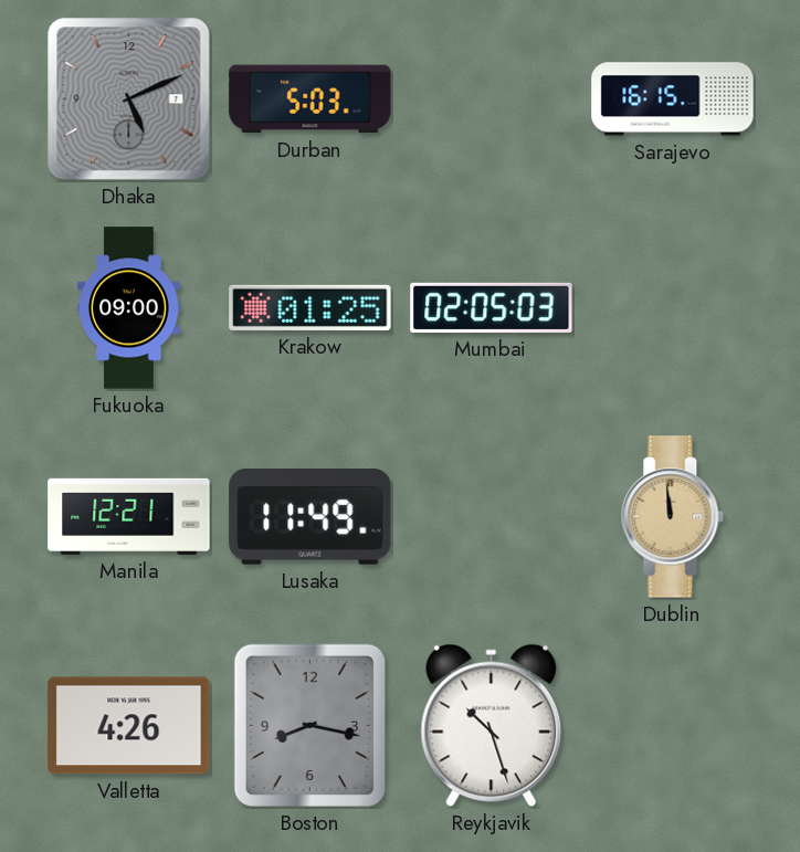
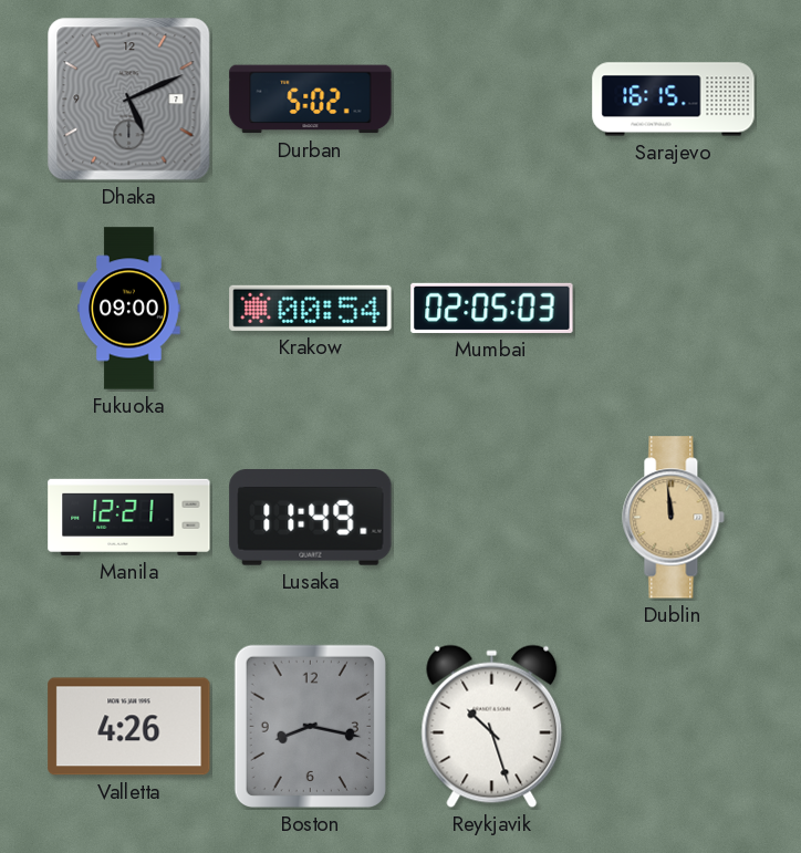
Durban: 5:03 -> 5:02 (311, 100)
Krakow: 01:25 -> 00:54 (311, 308)
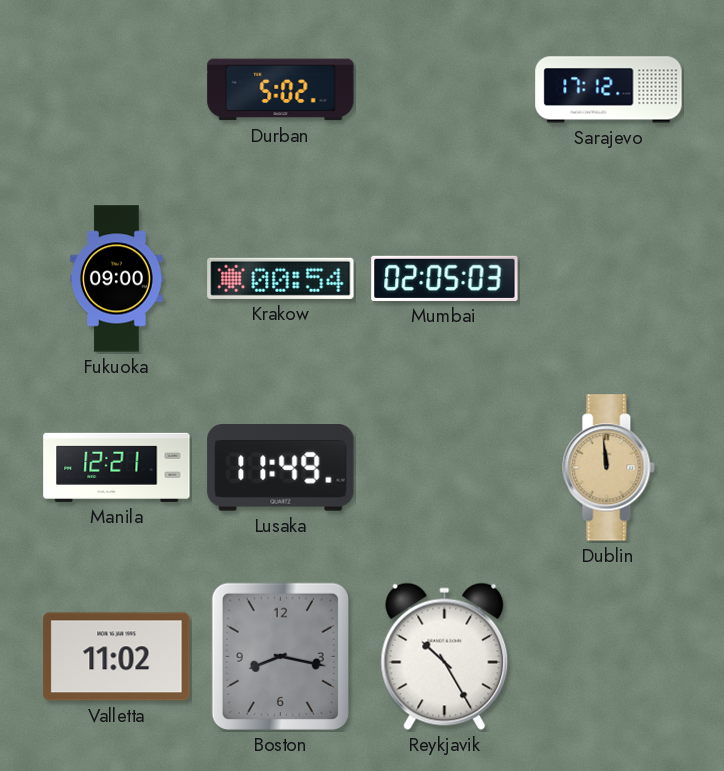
Dhaka: 5:11 -> none (129, 100)
Sarajevo: 16:15 -> 17:12 (609, 90)
Valletta: 4:26 -> 11:02 (117, 657)
Reykjavik: 10:27 -> 10:25 (445, 657)
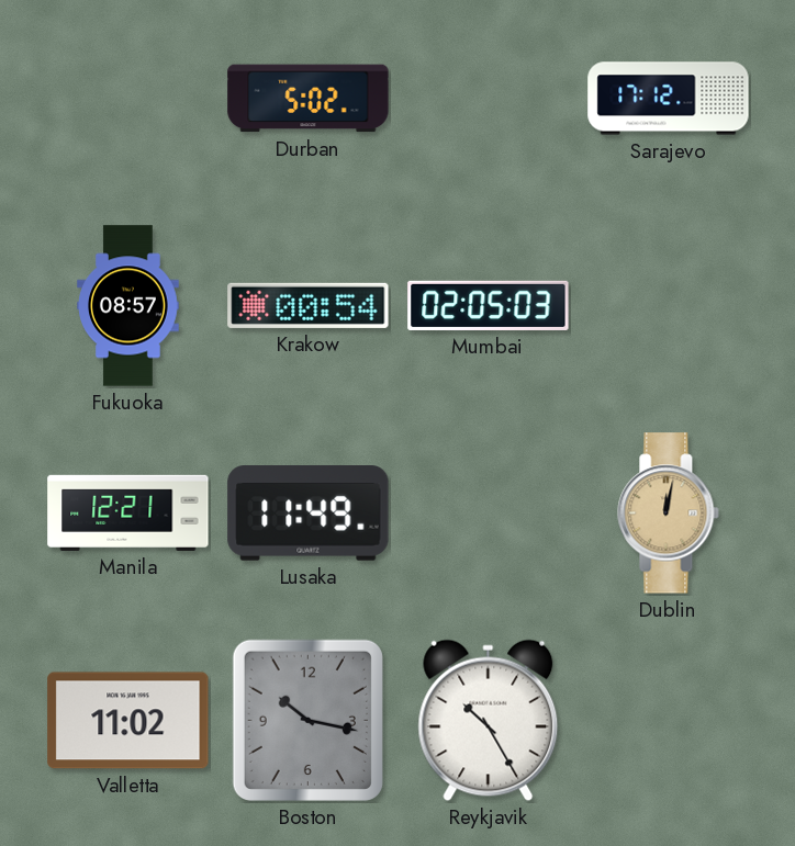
Fukuoka: 09:00 -> 08:57 (128, 306)
Dublin: 11:59 -> 12:02 (669, 514)
Boston: 8:17 -> 10:17 (307, 720)
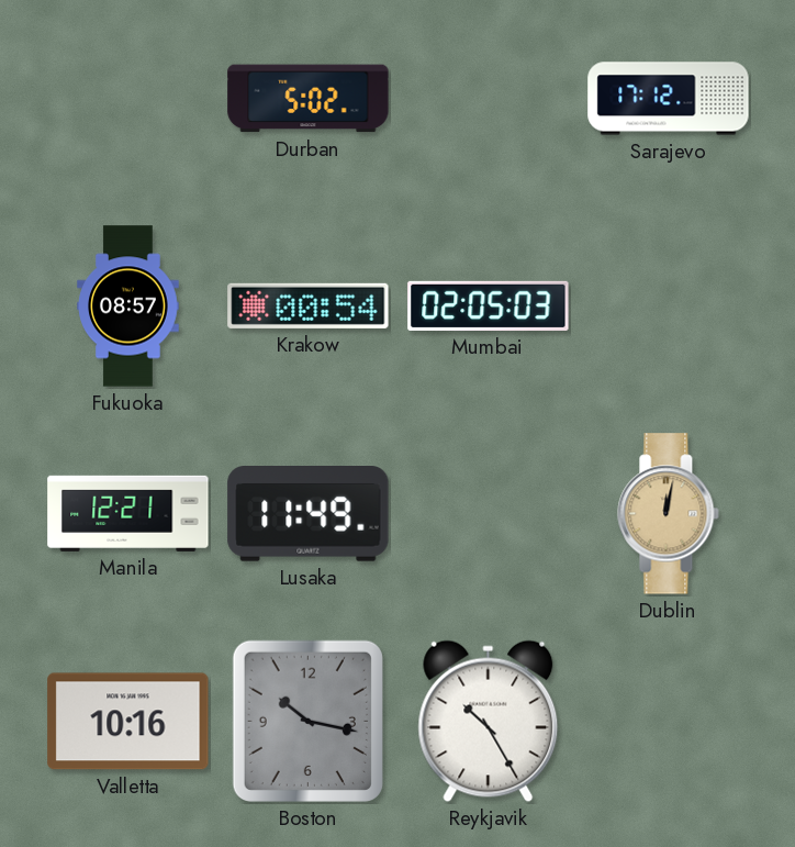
Valletta: 11:02 -> 10:16 (128, 722)
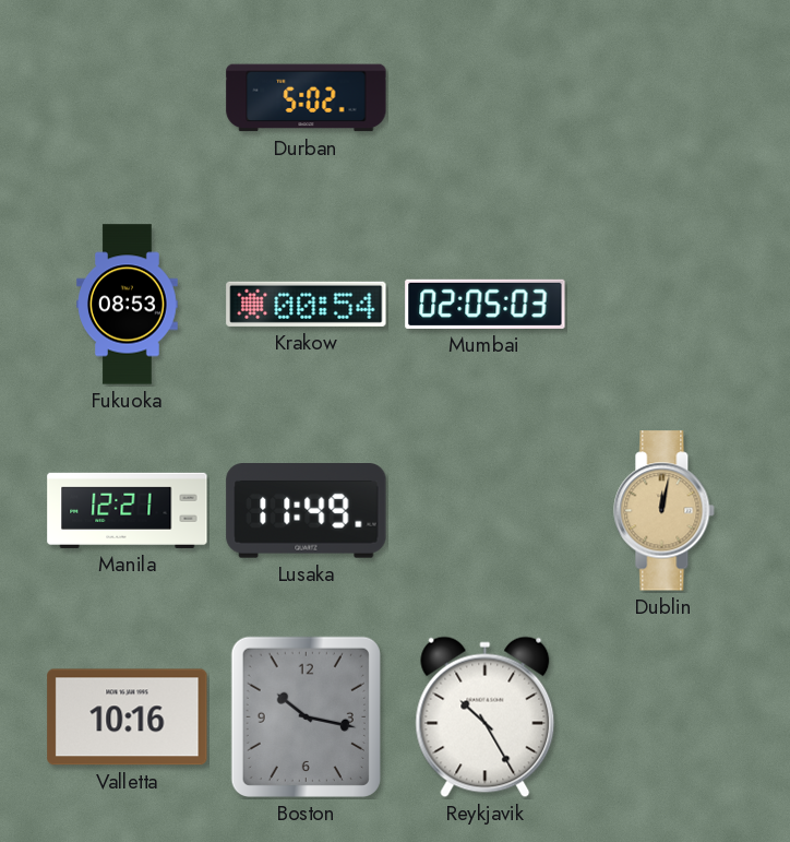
Sarajevo: 17:12 -> none (669, 99)
Fukuoka: 08:57 -> 08:53 (128, 305)
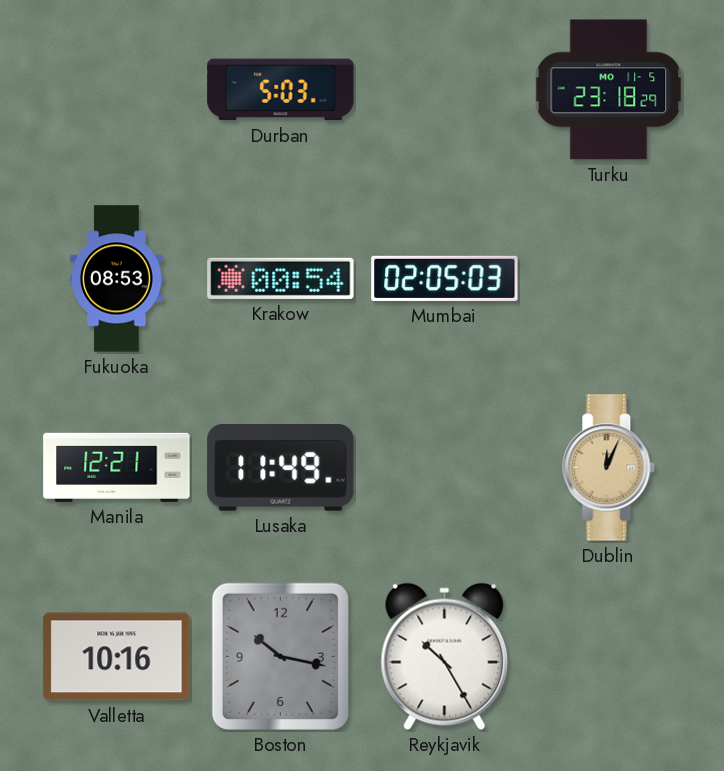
Durban: 5:02 -> 5:03 (281, 90)
Turku: none -> 23:18 (609, 90)
Dublin: 12:02 -> 12:04 (609, 468)
